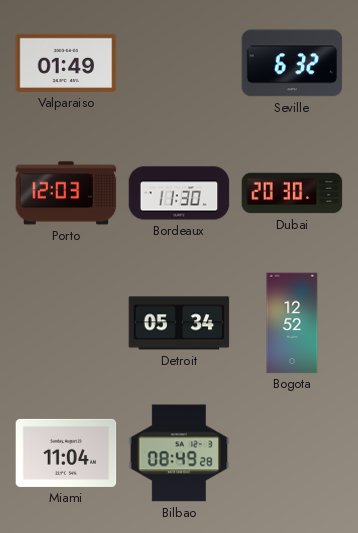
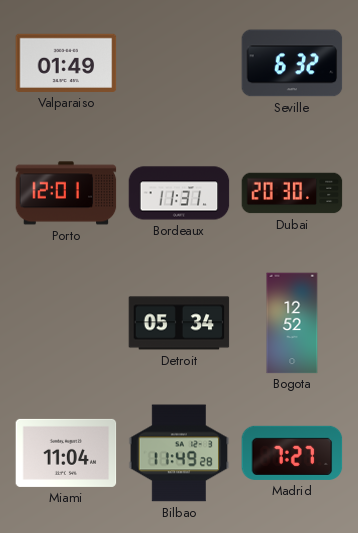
Porto: 12:03 -> 12:01 (66, 193)
Bordeaux: 11:30 -> 11:31 (179, 193)
Bilbao: 08:49 -> 11:49 (179, 453)
Madrid: none -> 7:27 (292, 453)
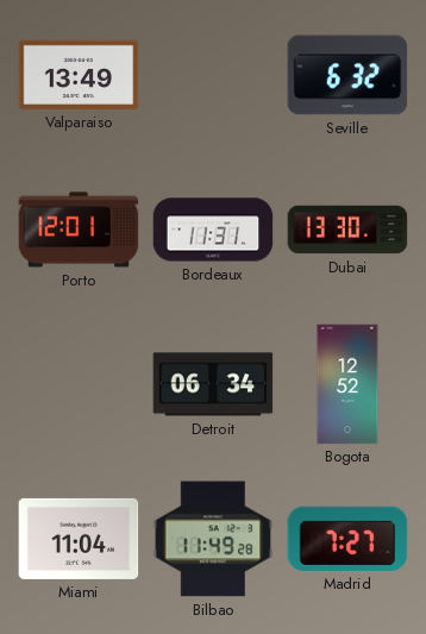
Valparaiso: 01:49 -> 13:49 (79, 75)
Dubai: 20:30 -> 13:30 (347, 230)
Detroit: 05:34 -> 06:34 (213, 384)
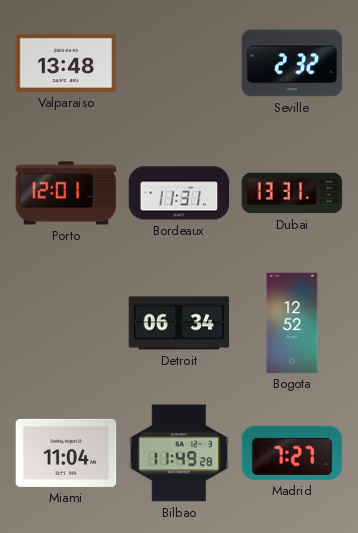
Valparaiso: 13:49 -> 13:48 (66, 63)
Seville: 6:32 -> 2:32 (292, 63)
Dubai: 13:30 -> 13:31 (292, 193)
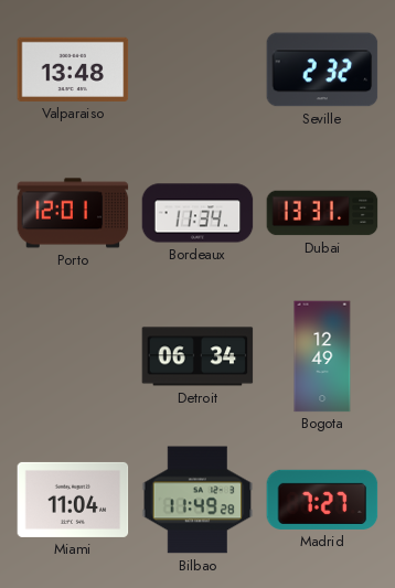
Bordeaux: 11:31 -> 11:34 (197, 213)
Bogota: 12:52 -> 12:49 (322, 356)
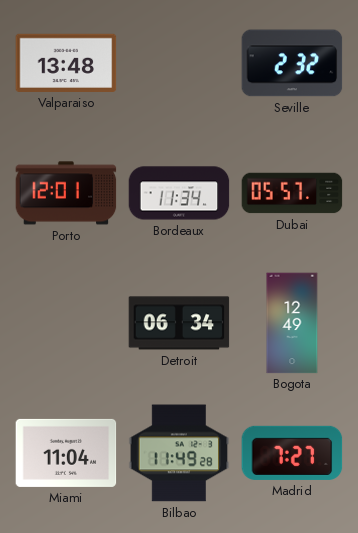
Dubai: 13:31 -> 05:57 (292, 193)
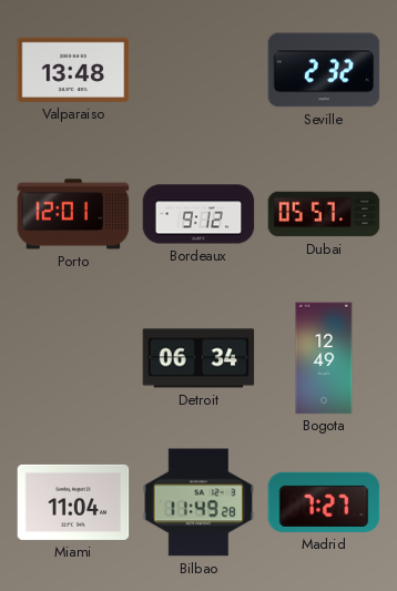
Bordeaux: 11:34 -> 9:12 (198, 214)
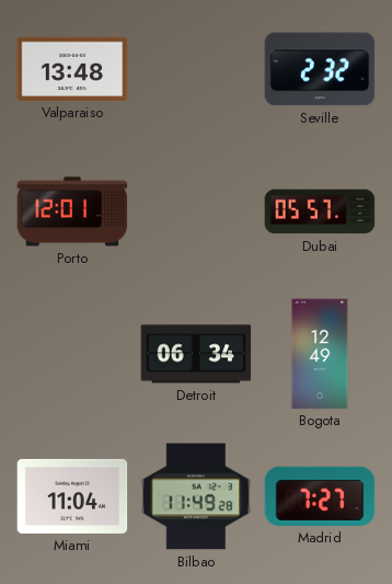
Bordeaux: 9:12 -> none (198, 214)
